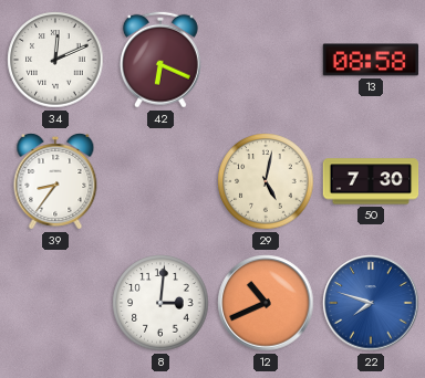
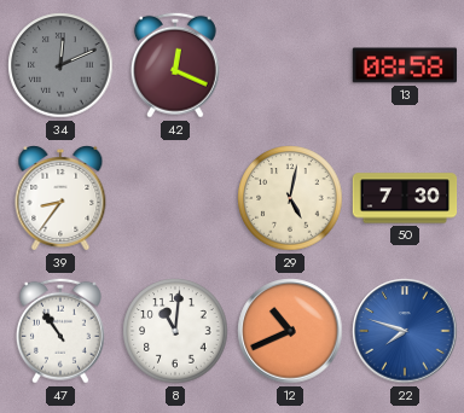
34 dial: white -> grey (60, 65)
42: 6:19 -> 12:19 (175, 65)
47: none -> 10:54 (60, 331)
8: 3:01 -> 11:01 (175, 331)
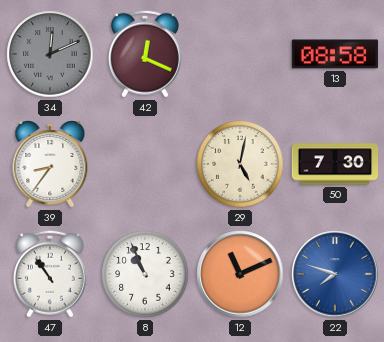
8: 11:01 -> 10:56 (145, 274)
12: 10:41 -> 11:11 (240, 274)
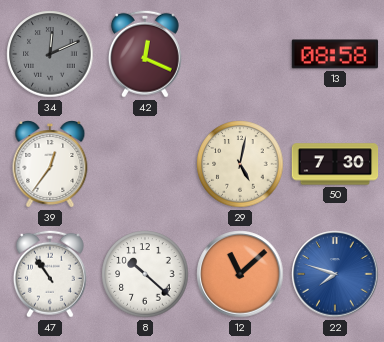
39: 8:36 -> 12:36 (50, 165)
8: 10:56 -> 10:22 (145, 274)
12: 11:11 -> 11:08 (240, 274)
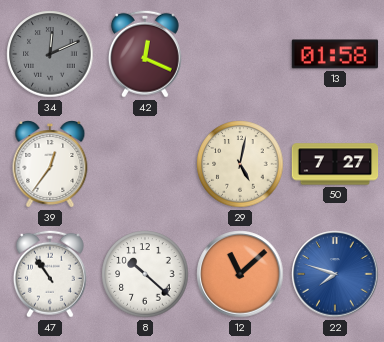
13: 08:58 -> 01:58 (335, 54)
50: 7:30 -> 7:27 (335, 164)
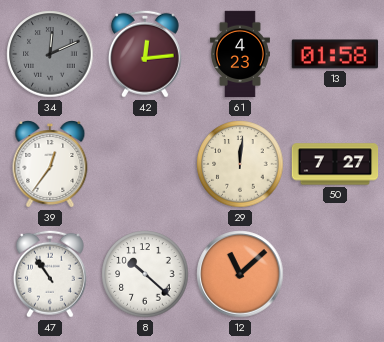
42: 12:19 -> 12:14 (145, 54)
61: none -> 4:23 (240, 54)
29: 5:02 -> 12:01 (240, 164)
22: 7:48 -> none (335, 274)
